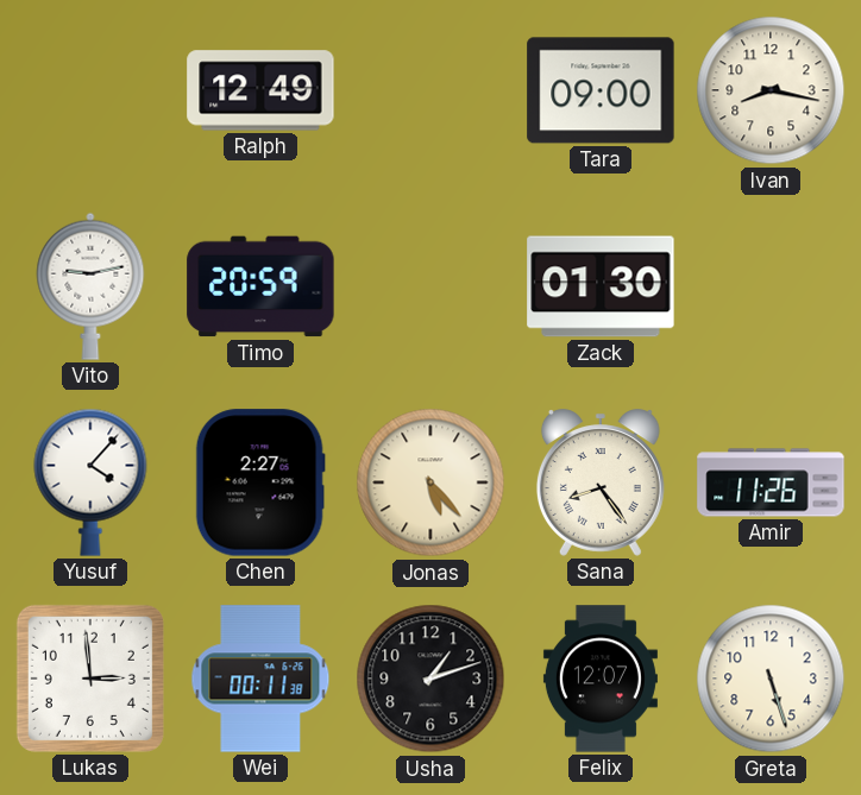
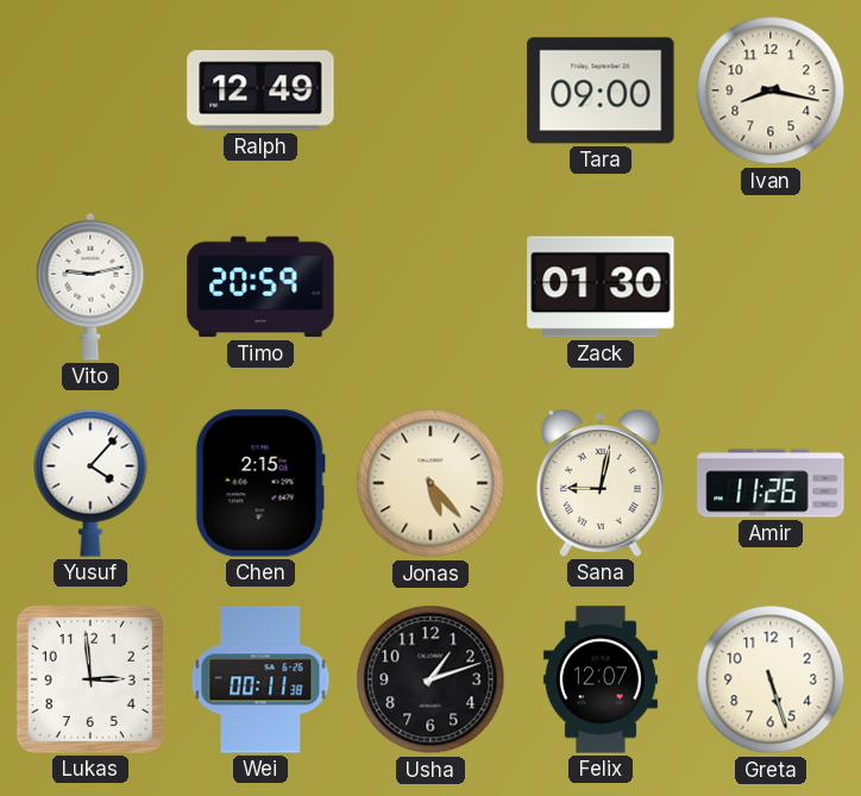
Chen: 2:27 -> 2:15 (260, 483)
Sana: 8:24 -> 9:02 (601, 483)
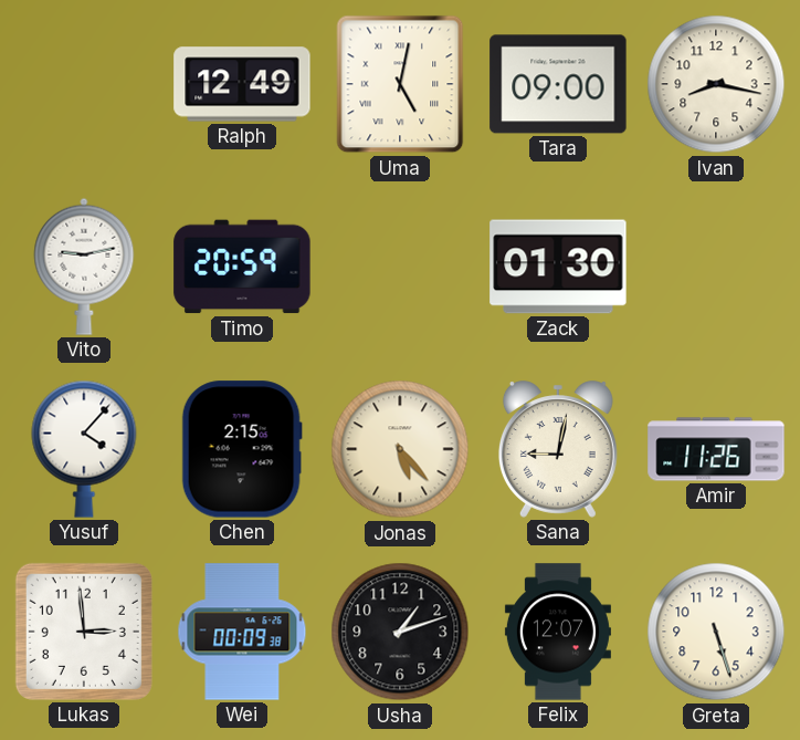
Uma: none -> 5:02 (400, 84)
Wei: 00:11 -> 00:09 (242, 632)
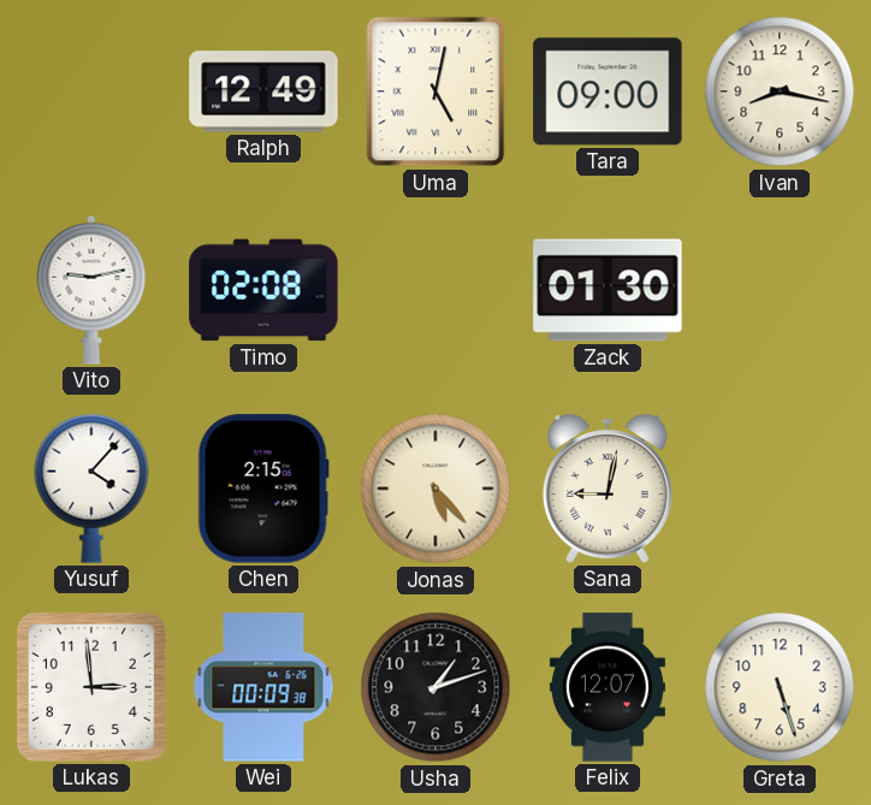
Timo: 20:59 -> 02:08 (263, 290)
Amir: 11:26 -> none (716, 449)
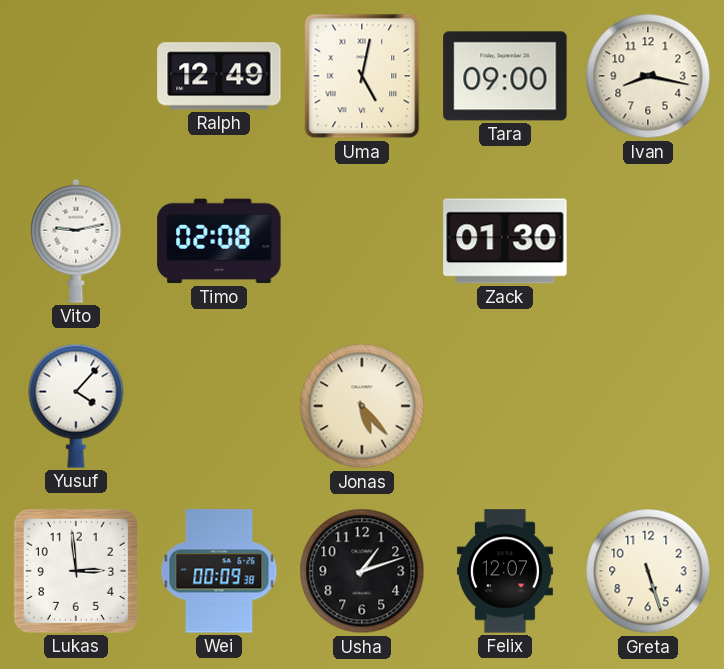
Chen: 2:15 -> none (263, 489)
Sana: 9:02 -> none (608, 489)
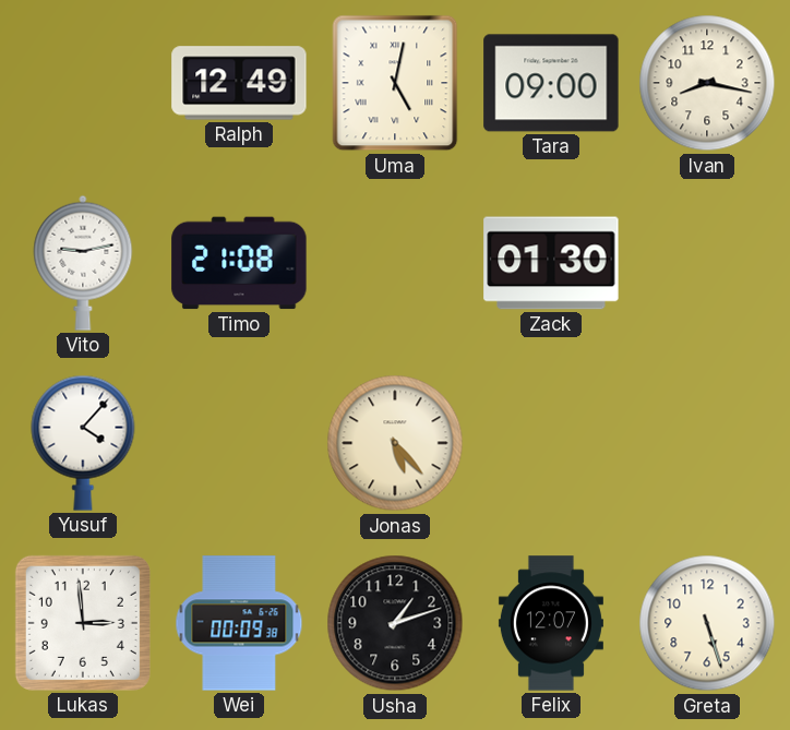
Timo: 02:08 -> 21:08 (239, 263)
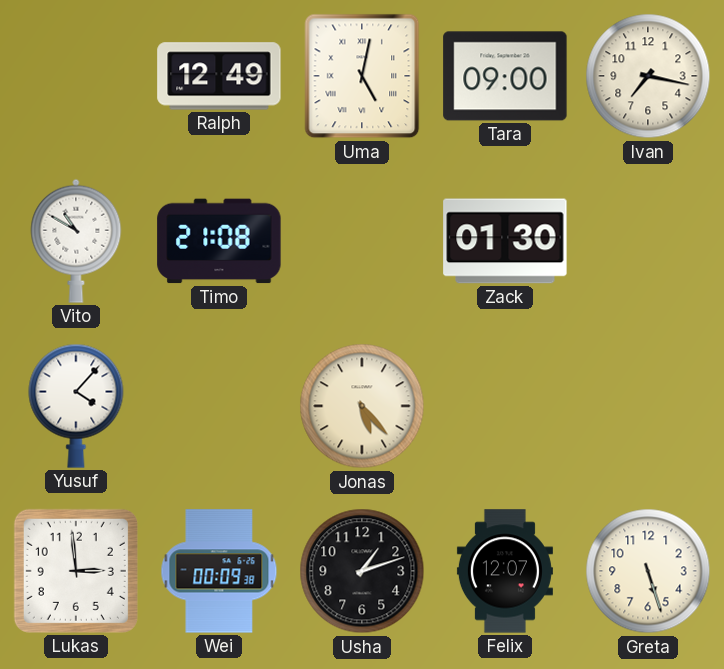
Ivan: 8:17 -> 7:17 (648, 76)
Vito: 9:13 -> 10:50 (76, 241)
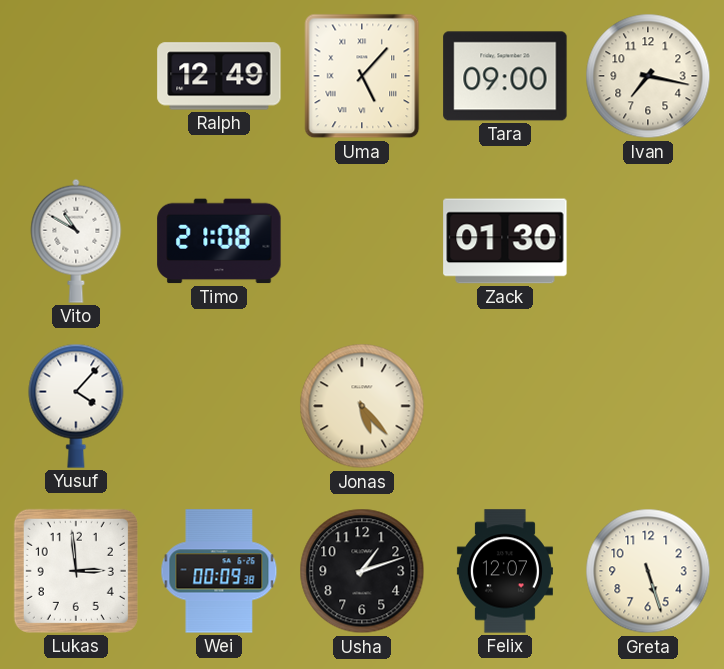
Uma: 5:02 -> 5:07 (362, 76)
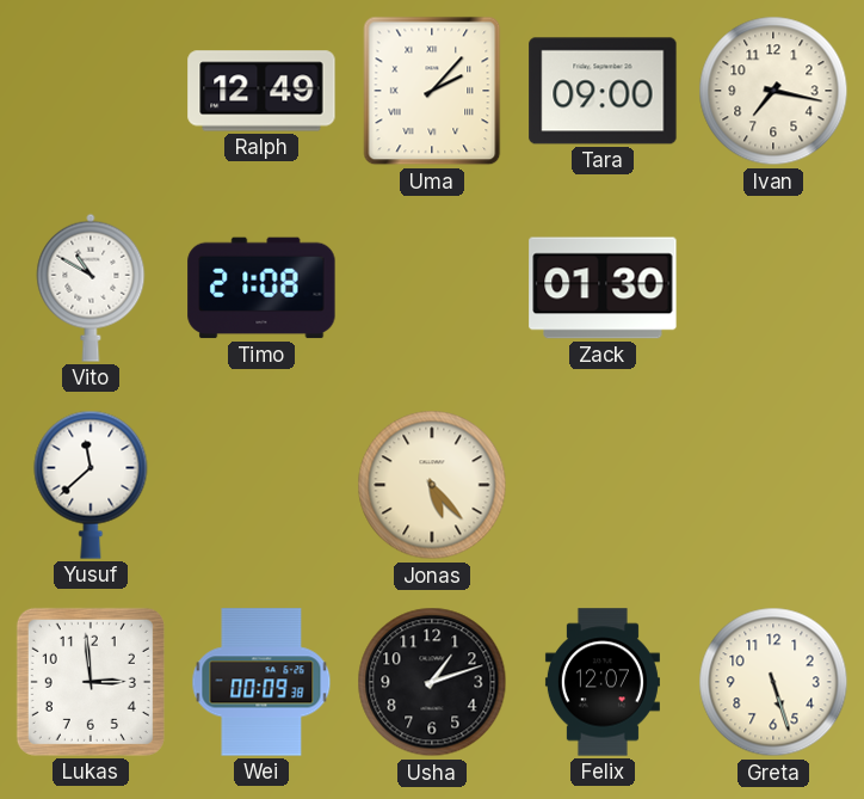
Uma: 5:07 -> 2:07 (432, 91)
Yusuf: 4:07 -> 11:38 (91, 485)
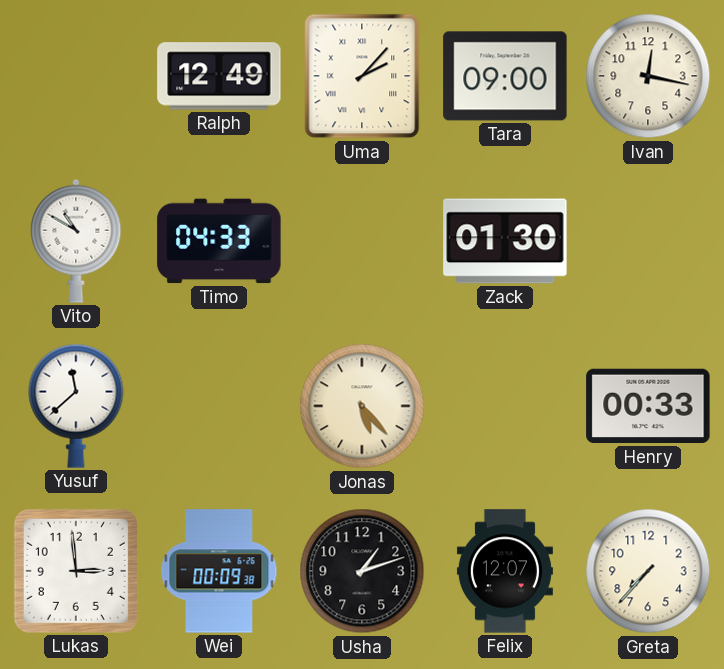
Ivan: 7:17 -> 12:17 (648, 76)
Timo: 21:08 -> 04:33 (219, 241)
Henry: none -> 00:33 (648, 406)
Greta: 5:27 -> 7:37 (648, 571)
